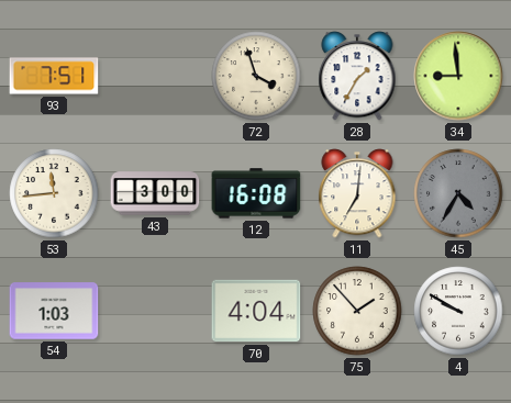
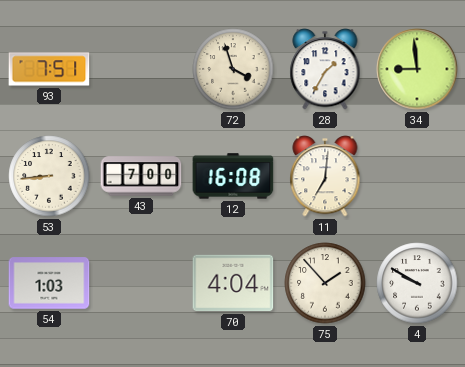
53: 11:44 -> 8:44 (49, 176)
43: 3:00 -> 7:00 (141, 176)
45: 4:35 -> none (458, 193)
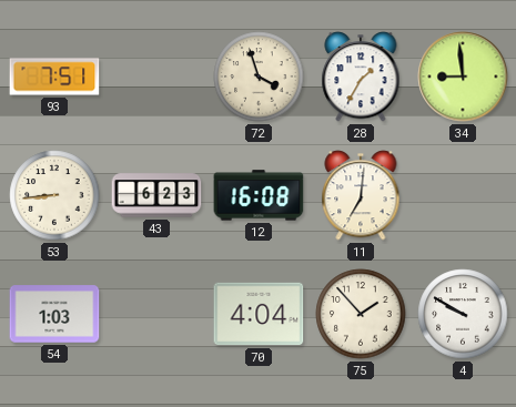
43: 7:00 -> 6:23 (156, 195)
